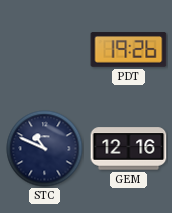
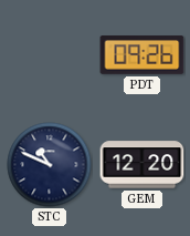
PDT: 19:26 -> 09:26 (142, 55)
GEM: 12:16 -> 12:20 (142, 165)
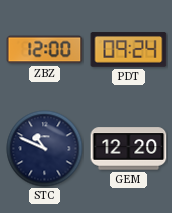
ZBZ: none -> 12:00 (45, 50)
PDT: 09:26 -> 09:24 (129, 50)
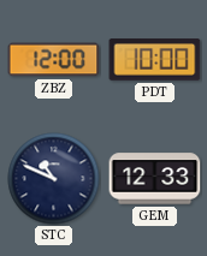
PDT: 09:24 -> 10:00 (155, 60)
GEM: 12:20 -> 12:33 (155, 179)
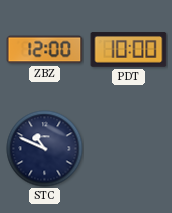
GEM: 12:33 -> none (155, 179)
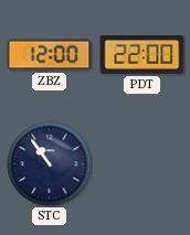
PDT: 10:00 -> 22:00 (142, 55)
STC: 10:49 -> 10:54 (50, 164)
